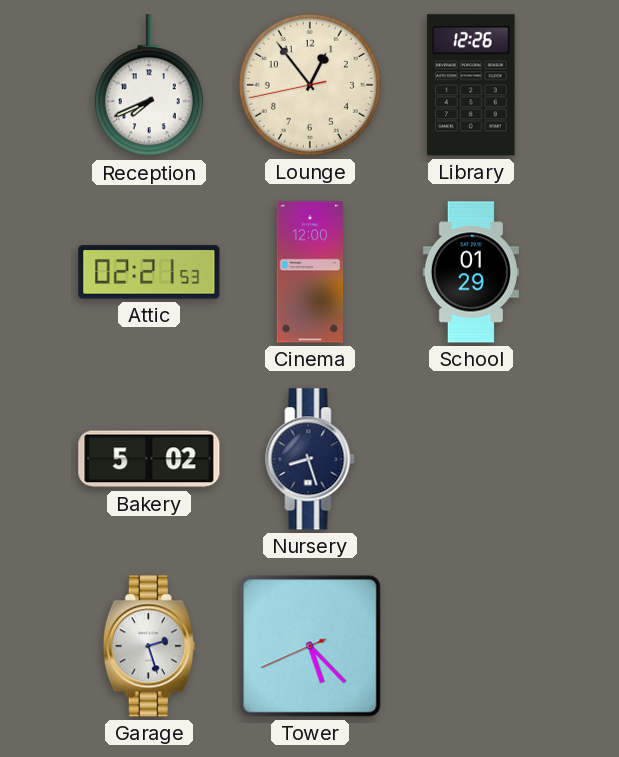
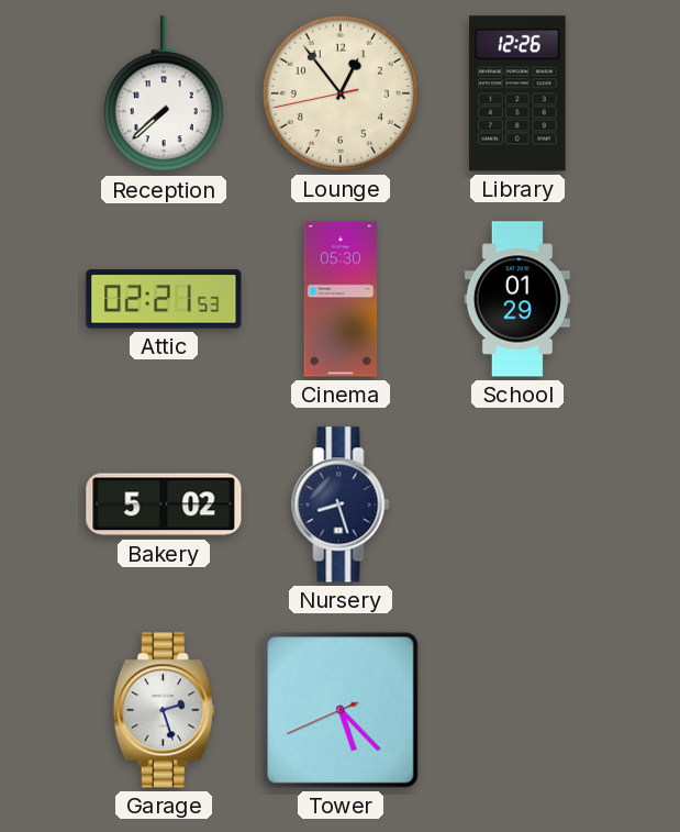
Reception: 7:41 -> 7:38 (164, 95)
Cinema: 12:00 -> 05:30 (341, 299)
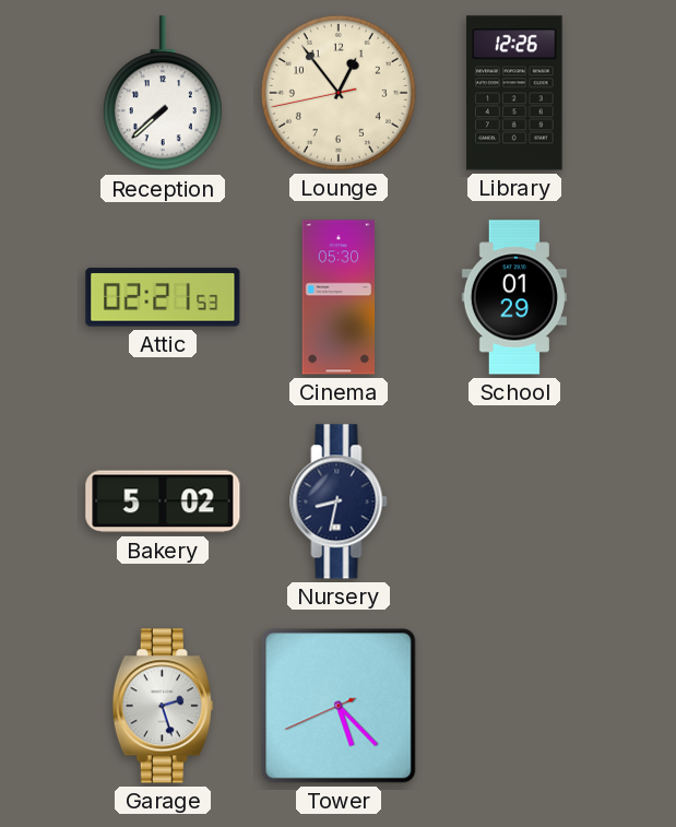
Nursery: 8:27 -> 8:32 (339, 501)
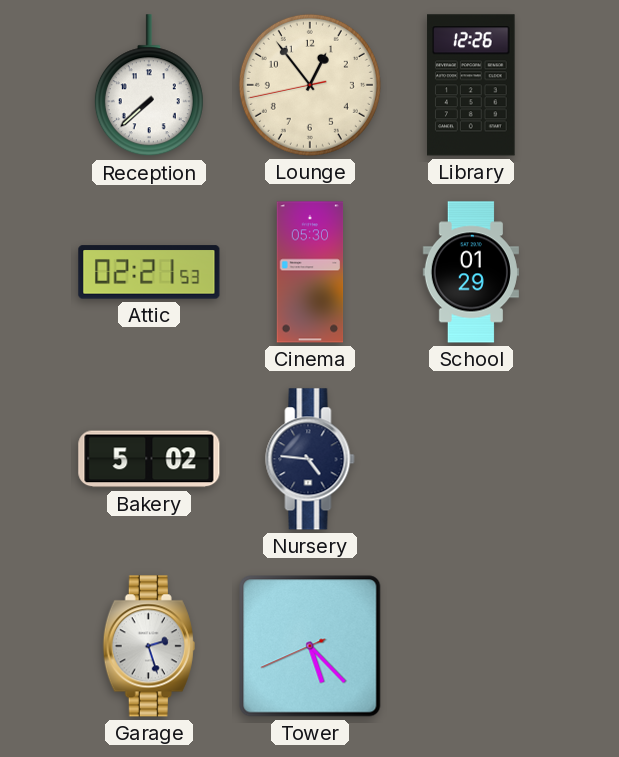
Nursery: 8:32 -> 4:46 (310, 459)
